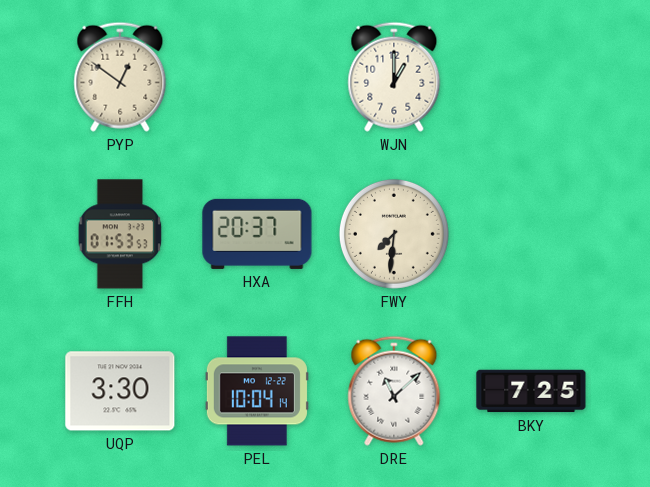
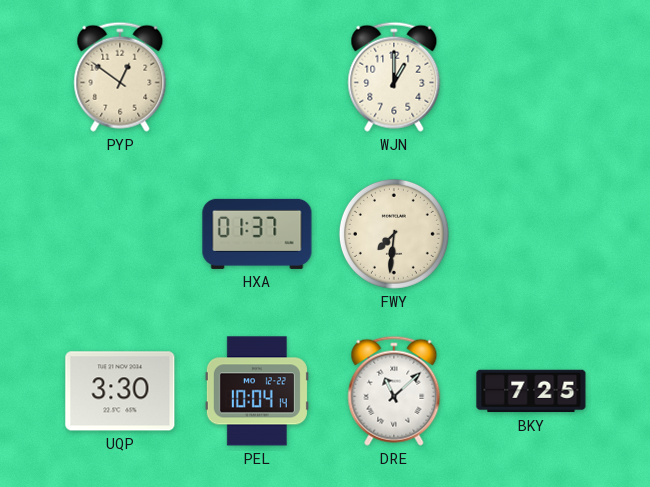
FFH: 01:53 -> none (120, 234)
HXA: 20:37 -> 01:37 (257, 234)
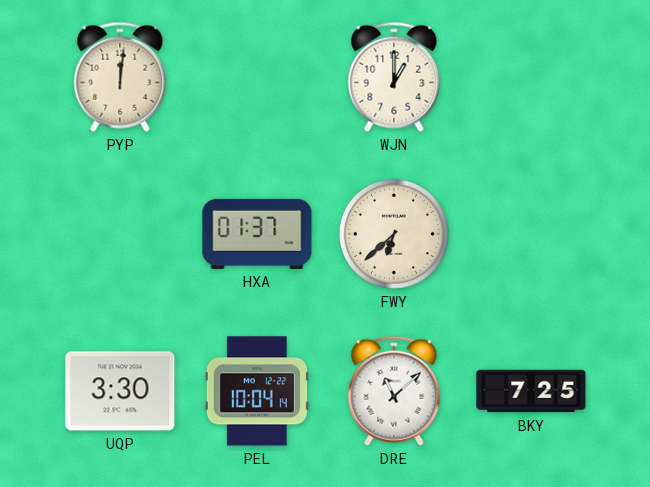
PYP: 12:51 -> 12:01 (120, 77)
FWY: 7:31 -> 6:38 (394, 234)
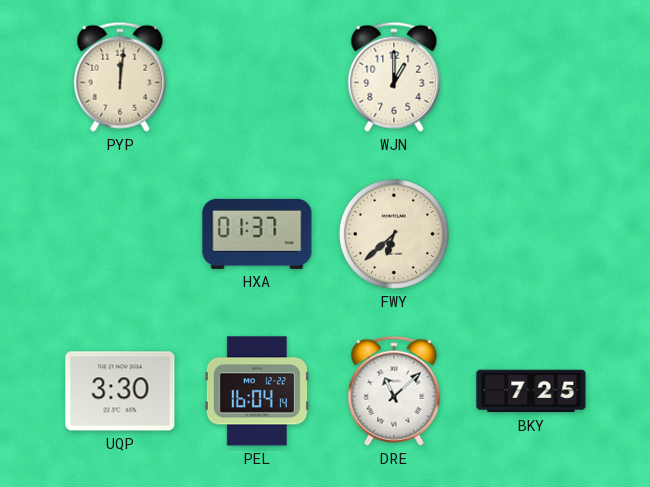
PEL: 10:04 -> 16:04 (257, 391)
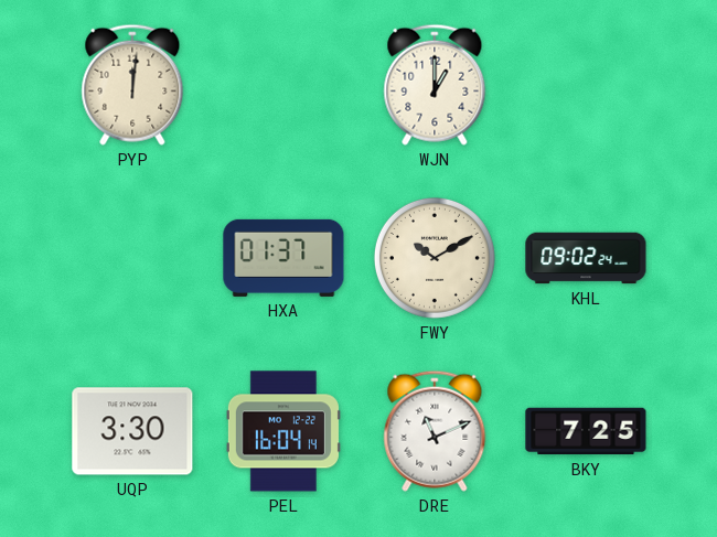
FWY: 6:38 -> 10:10 (435, 258)
KHL: none -> 09:02 (586, 258)
DRE: 11:08 -> 11:11 (435, 431)
